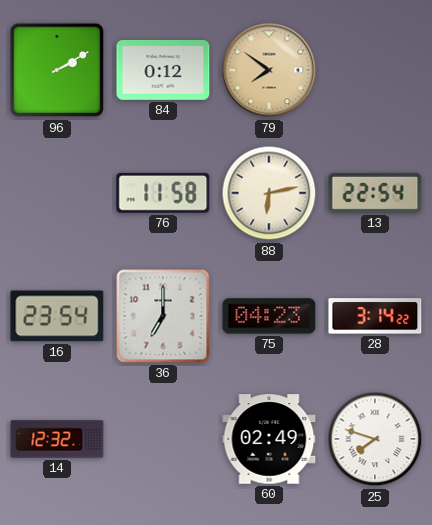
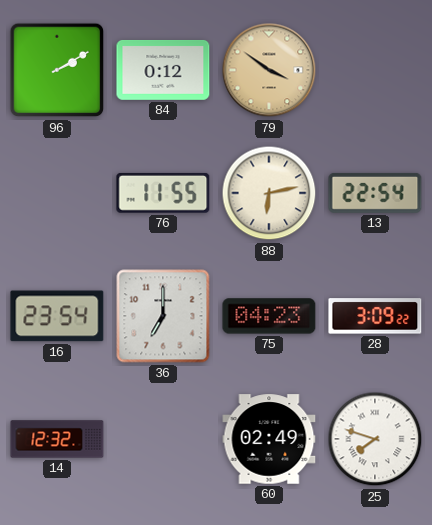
79: 7:51 -> 3:51 (269, 70)
76: 11:58 -> 11:55 (163, 193)
28: 3:14 -> 3:09 (375, 316)
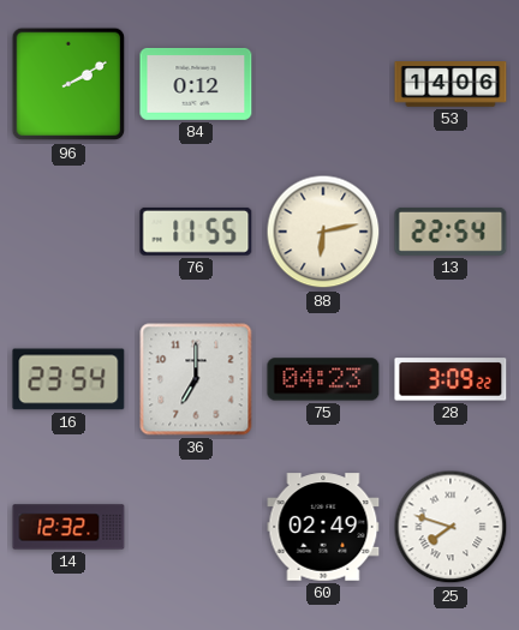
79: 3:51 -> none (269, 70)
53: none -> 14:06 (451, 84)
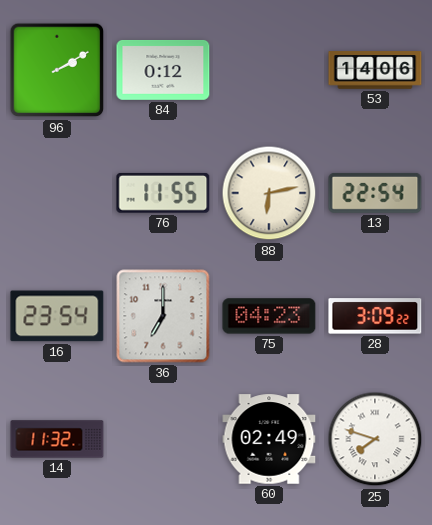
14: 12:32 -> 11:32 (57, 439)
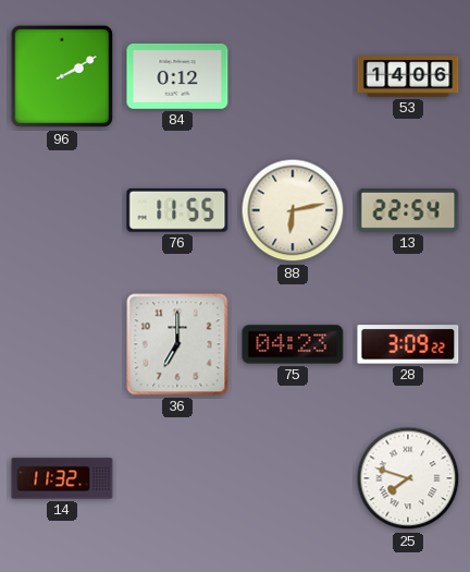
16: 23:54 -> none (57, 316)
60: 02:49 -> none (269, 439)
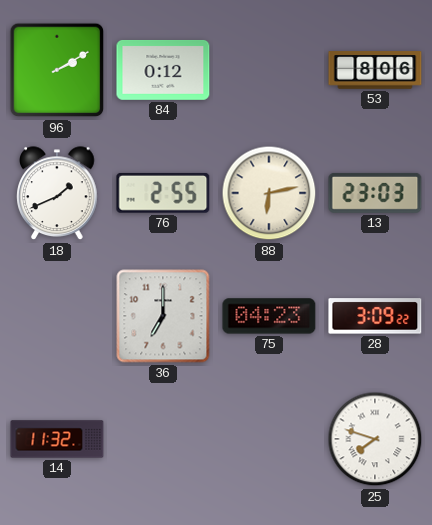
53: 14:06 -> 8:06 (375, 70)
18: none -> 1:41 (57, 194)
76: 11:55 -> 2:55 (163, 193)
13: 22:54 -> 23:03 (375, 193)
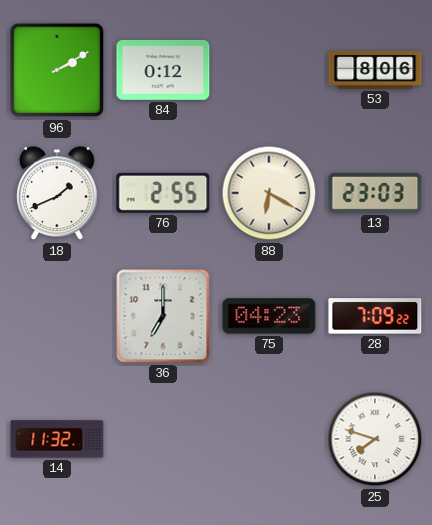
88: 6:13 -> 6:20 (269, 193)
28: 3:09 -> 7:09 (375, 316)
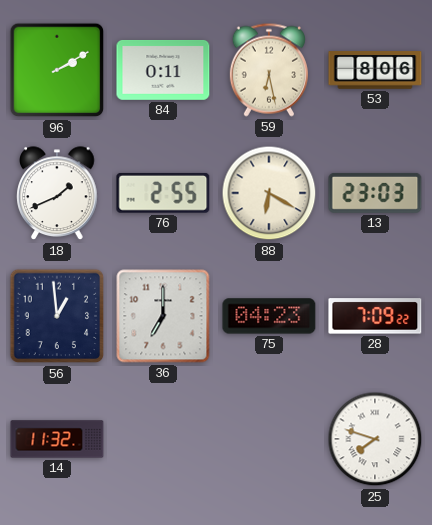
84: 0:12 -> 0:11 (163, 70)
59: none -> 6:28 (269, 70)
56: none -> 12:59 (57, 316)
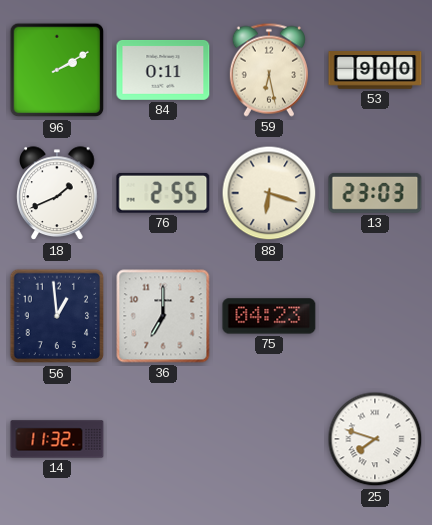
53: 8:06 -> 9:00 (375, 70)
88: 6:20 -> 6:18 (269, 193)
28: 7:09 -> none (375, 316)
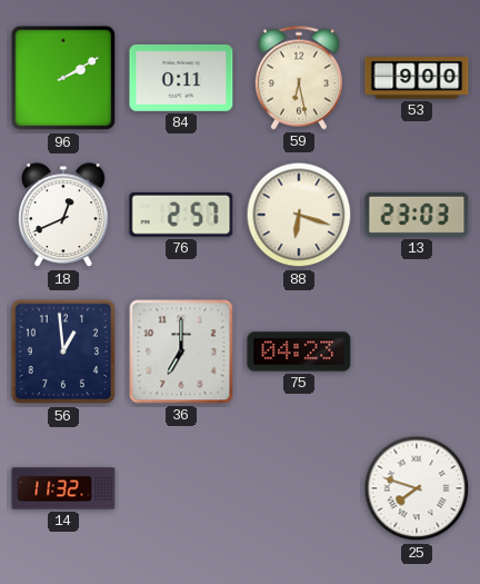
18: 1:41 -> 12:41 (63, 216)
76: 2:55 -> 2:57 (181, 215)
